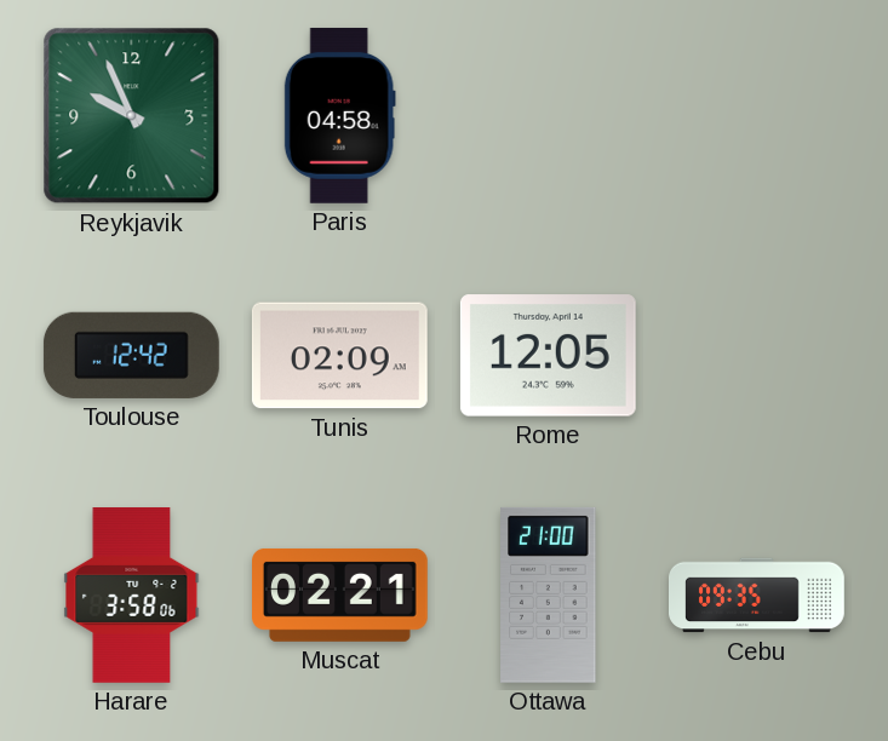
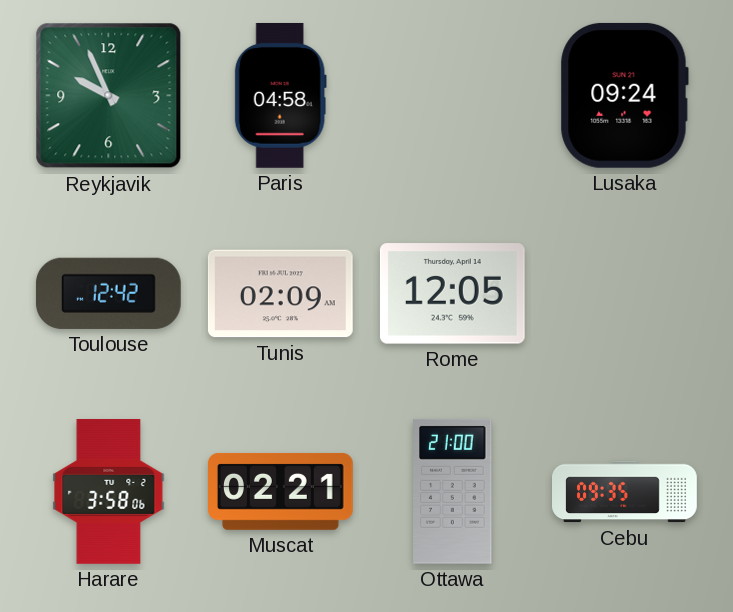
Lusaka: none -> 09:24 (624, 95)
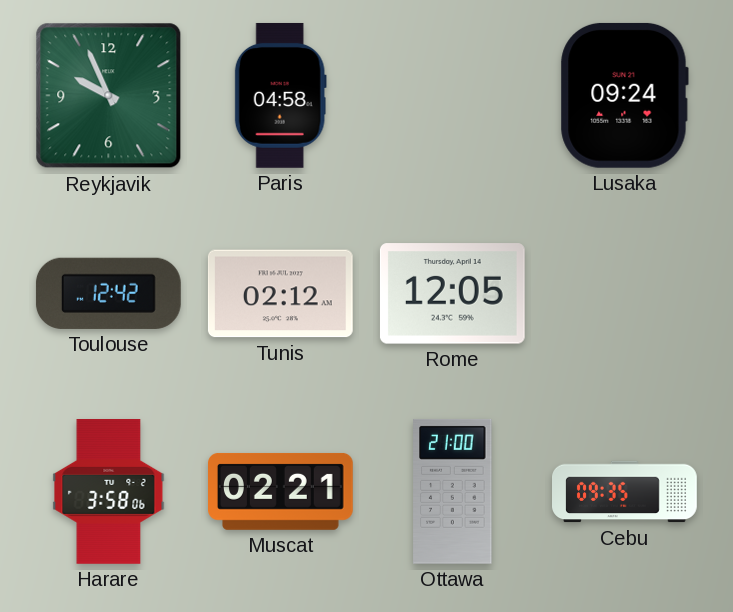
Tunis: 02:09 -> 02:12 (280, 294)
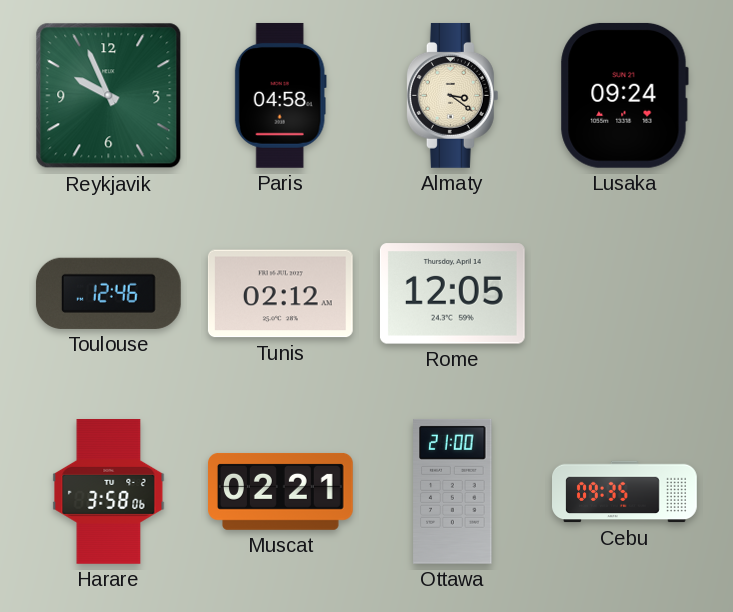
Almaty: none -> 3:21 (452, 95)
Toulouse: 12:42 -> 12:46 (108, 293)
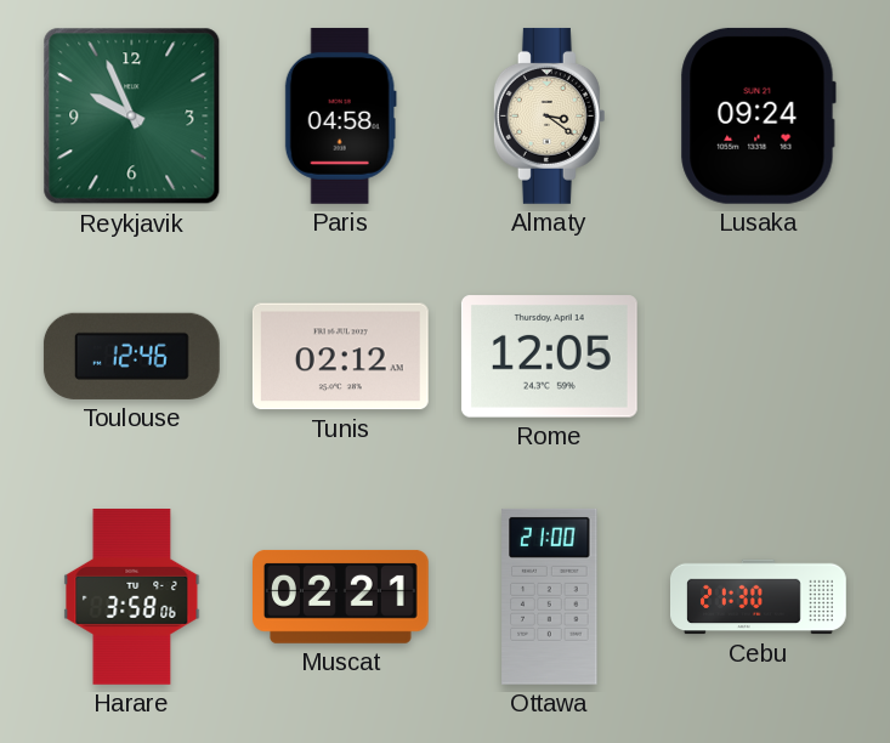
Cebu: 09:35 -> 21:30 (759, 597)
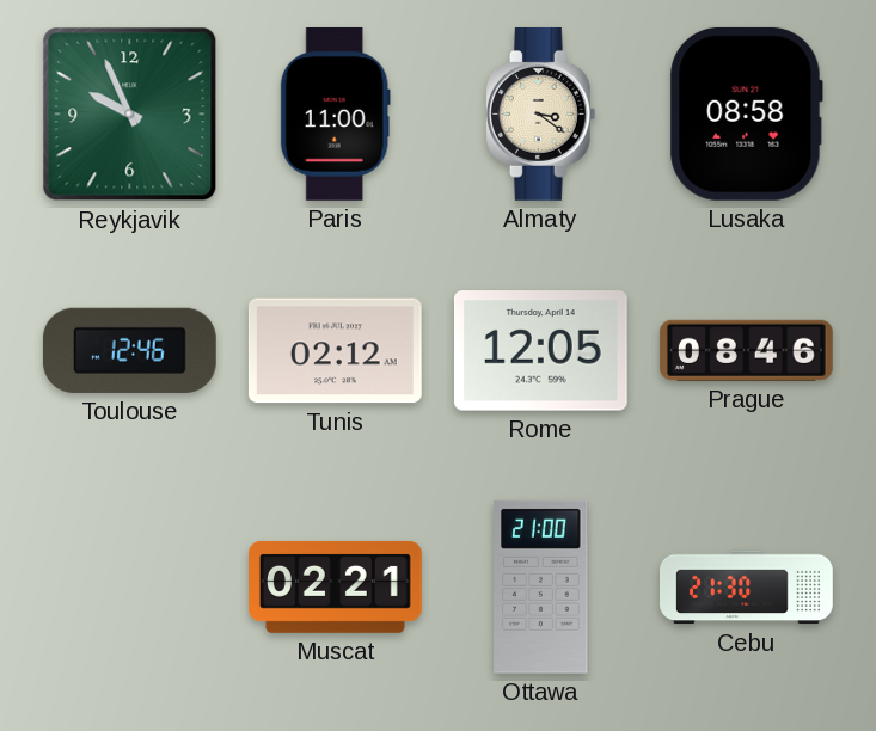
Paris: 04:58 -> 11:00 (335, 113)
Lusaka: 09:24 -> 08:58 (746, 113)
Prague: none -> 08:46 (746, 350)
Harare: 3:58 -> none (132, 597)
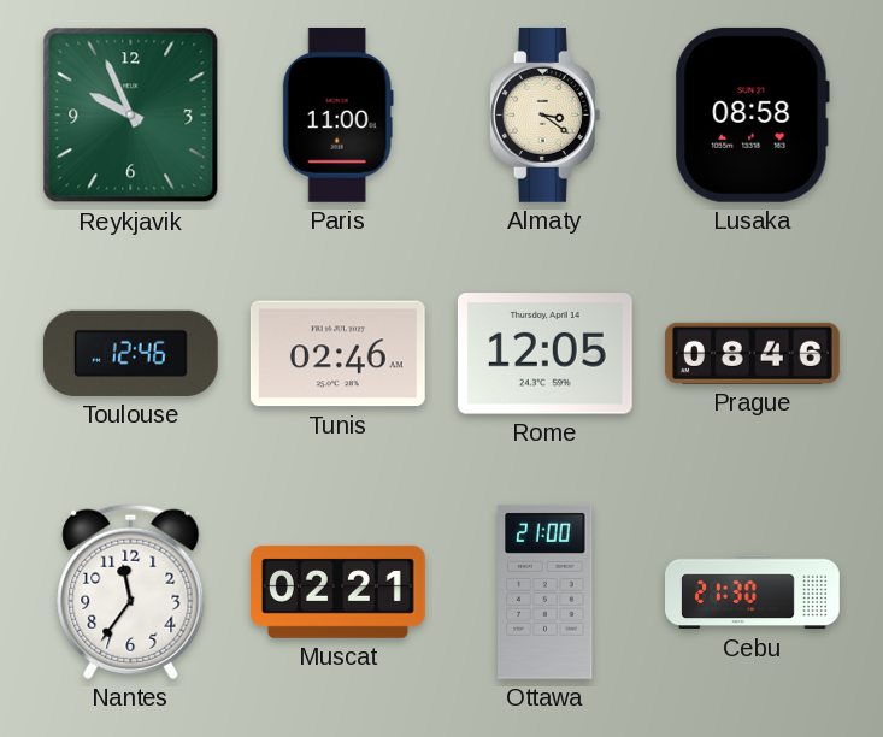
Tunis: 02:12 -> 02:46 (337, 354)
Nantes: none -> 11:36 (131, 591)
